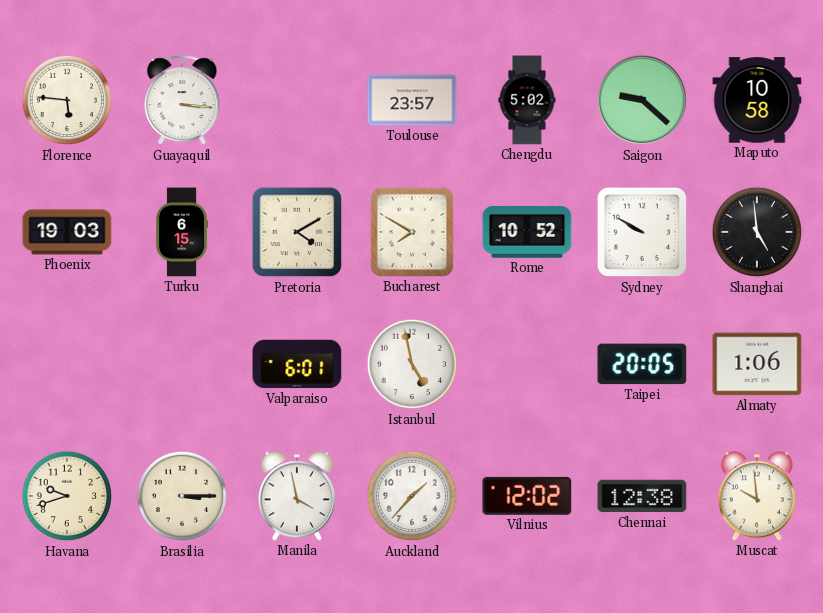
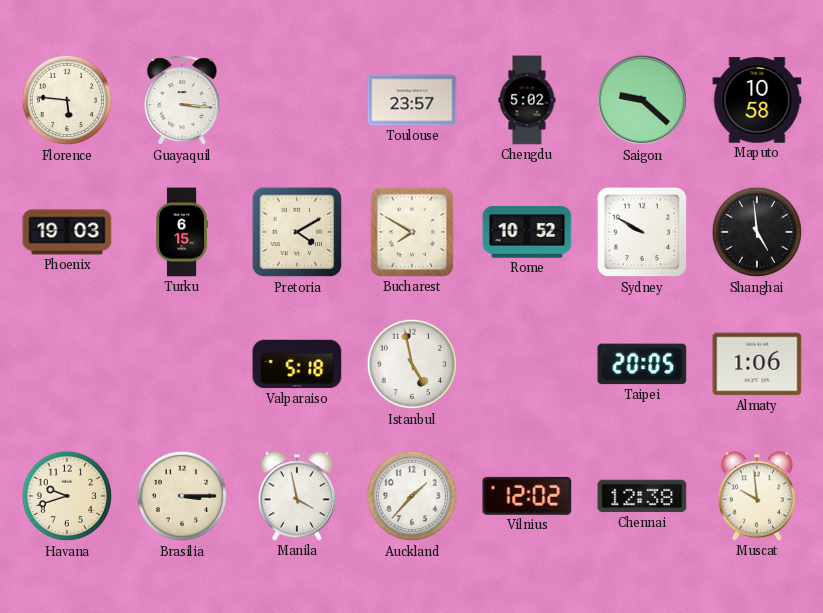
Valparaiso: 6:01 -> 5:18 (297, 364)
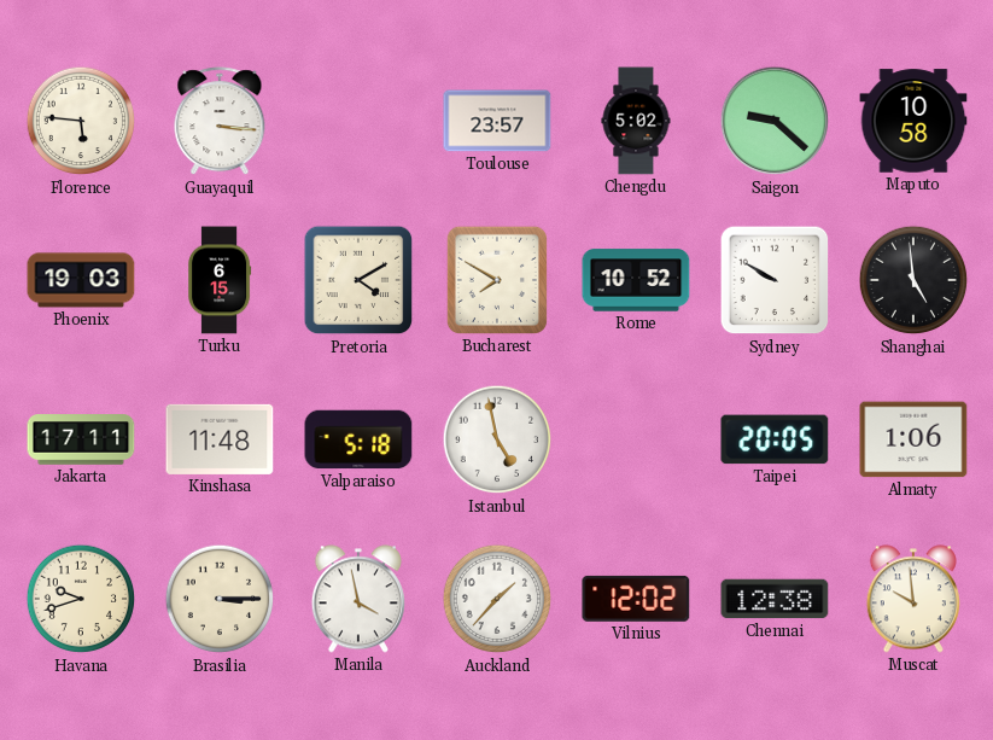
Jakarta: none -> 17:11 (81, 439)
Kinshasa: none -> 11:48 (220, 439)
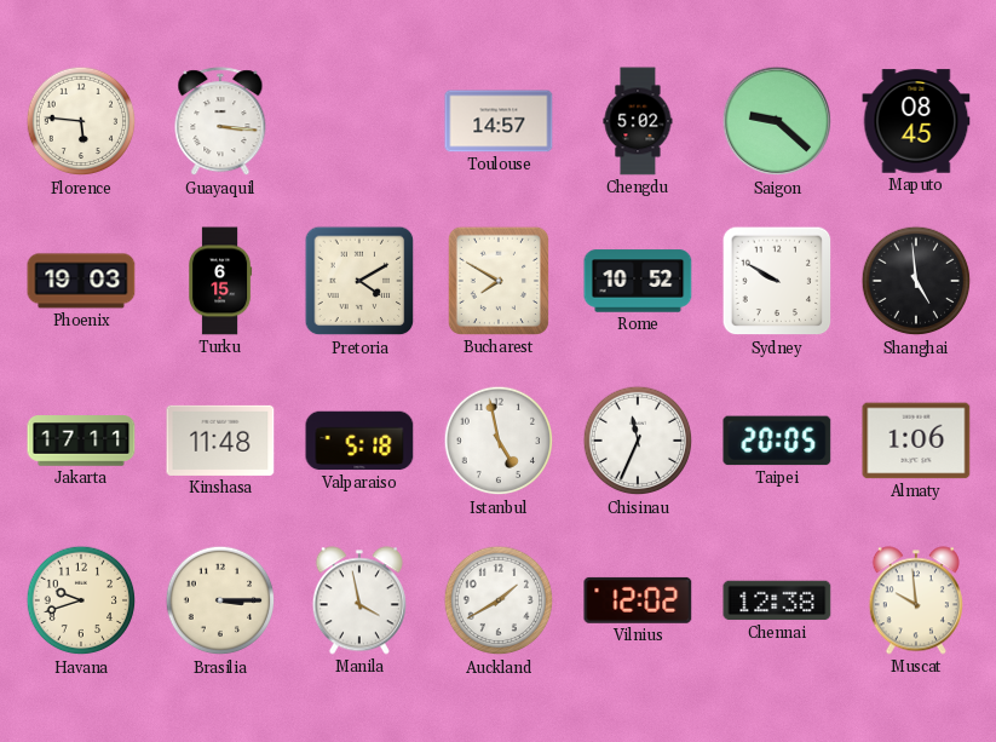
Toulouse: 23:57 -> 14:57 (499, 121)
Maputo: 10:58 -> 08:45 (916, 121)
Chisinau: none -> 11:34 (638, 441)
Auckland: 1:37 -> 1:40 (499, 600)
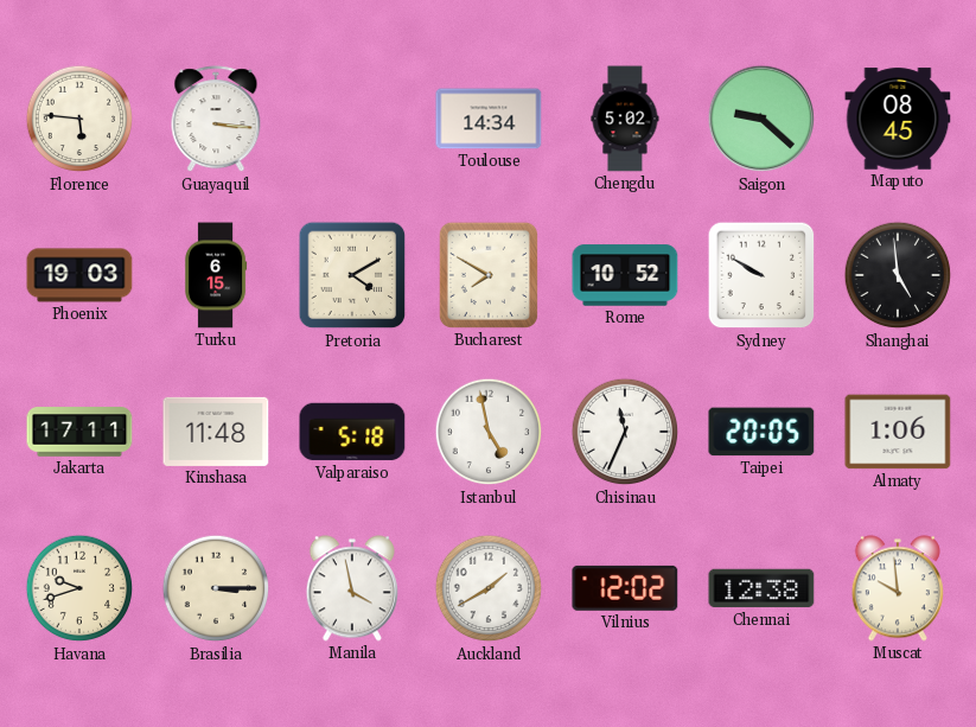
Toulouse: 14:57 -> 14:34 (489, 119)
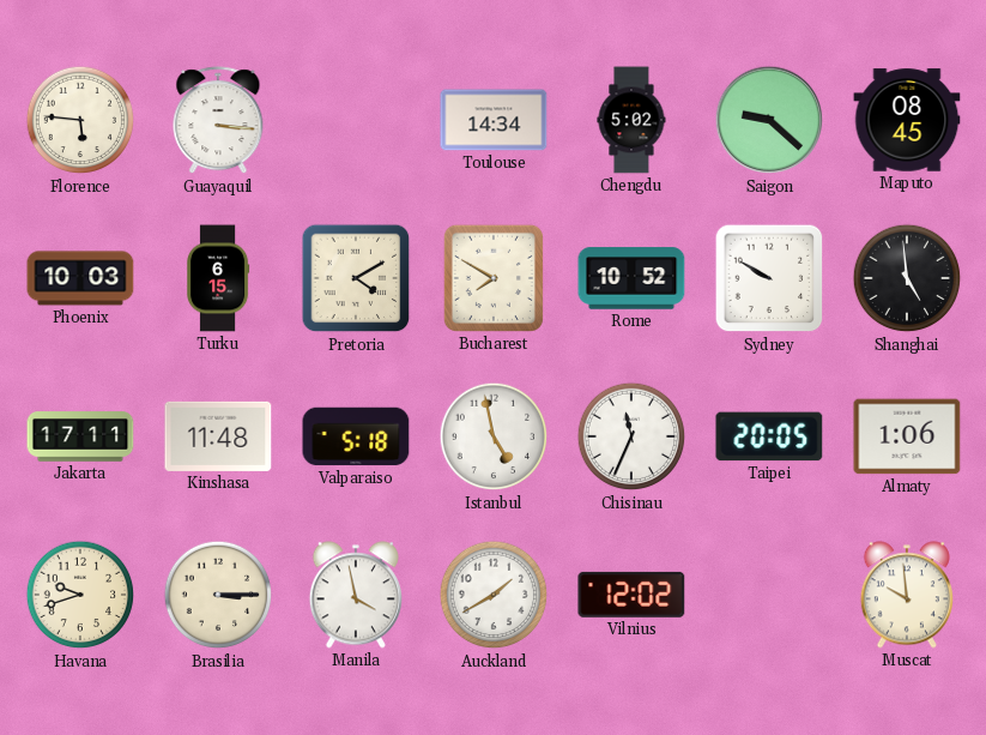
Phoenix: 19:03 -> 10:03 (80, 278)
Chennai: 12:38 -> none (761, 588)
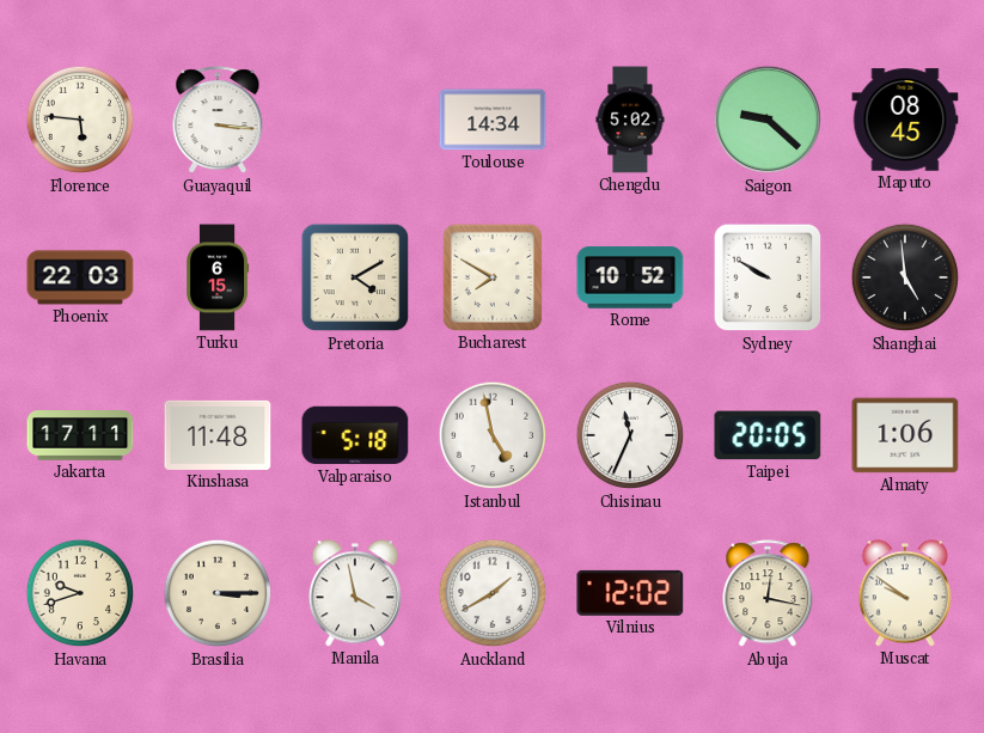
Phoenix: 10:03 -> 22:03 (80, 277)
Abuja: none -> 12:17 (768, 594)
Muscat: 9:59 -> 9:51 (905, 593)
